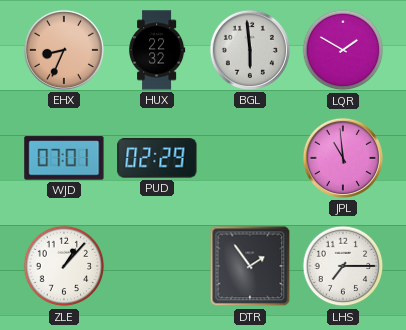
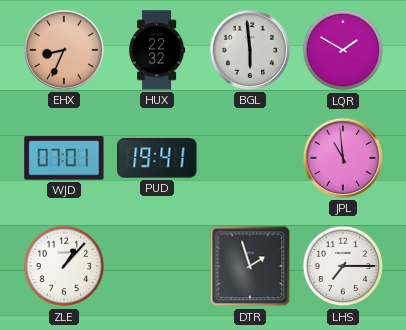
PUD: 02:29 -> 19:41 (157, 158)
DTR: 1:54 -> 1:57 (250, 266)
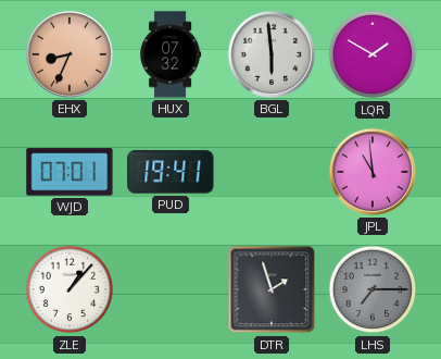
HUX: 22:32 -> 07:32 (172, 54)
LHS dial: white -> grey (373, 289)
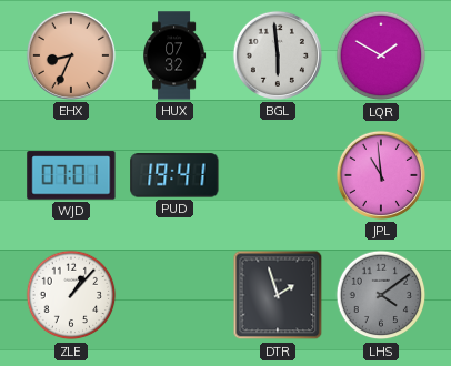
LHS: 7:15 -> 4:09 (381, 295)
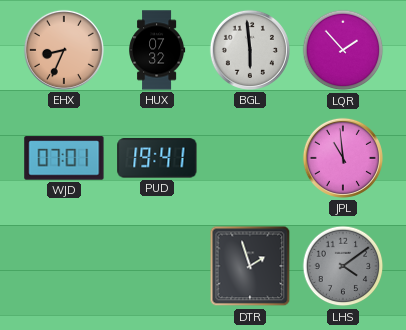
LQR: 1:50 -> 1:53 (343, 50)
ZLE: 1:07 -> none (71, 295)
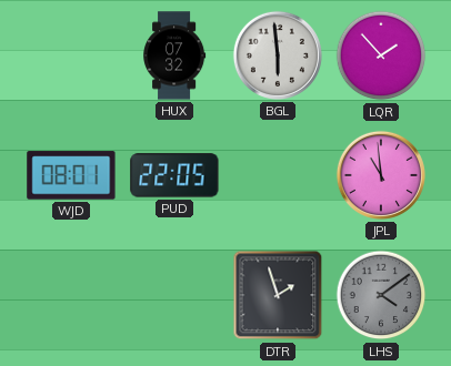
EHX: 8:34 -> none (64, 50)
WJD: 07:01 -> 08:01 (71, 175)
PUD: 19:41 -> 22:05 (174, 175)
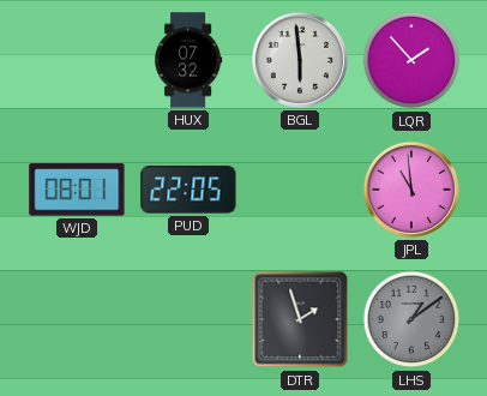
LHS: 4:09 -> 1:09 (411, 319)
